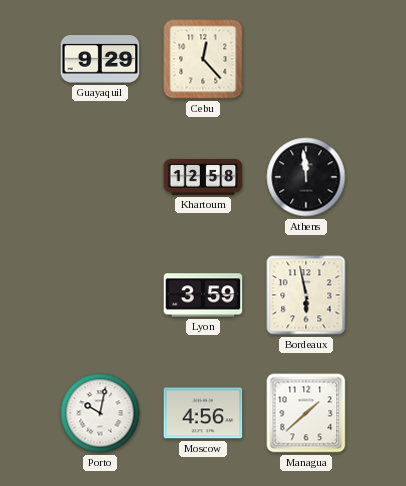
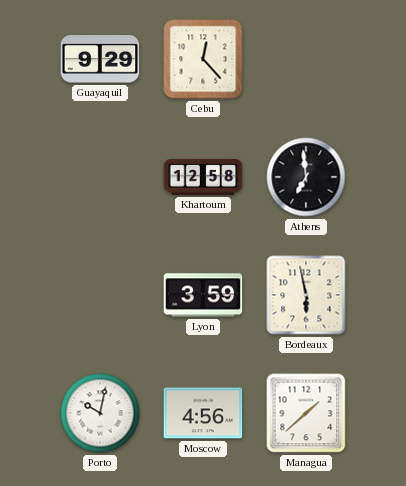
Athens: 11:59 -> 6:59 (306, 177)
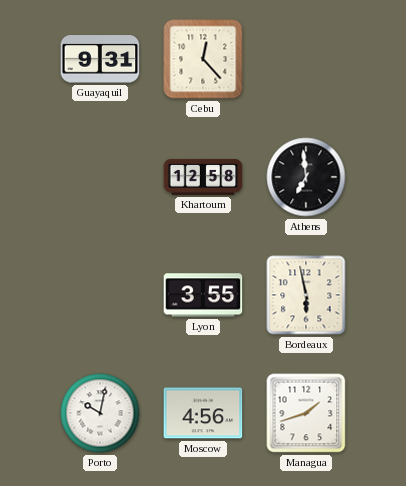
Guayaquil: 9:29 -> 9:31 (100, 59)
Lyon: 3:59 -> 3:55 (203, 295)
Managua: 1:38 -> 1:42 (306, 413)
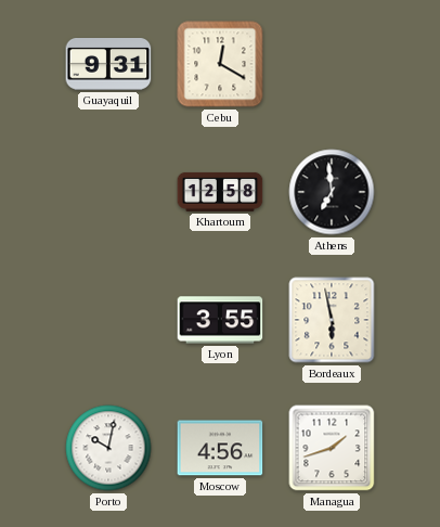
Cebu: 12:23 -> 12:20 (220, 64)
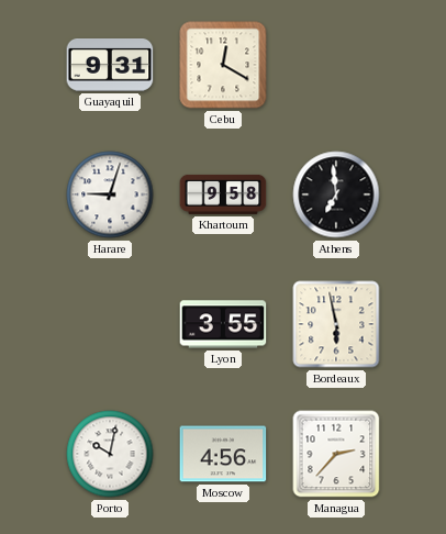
Harare: none -> 9:03 (110, 194)
Khartoum: 12:58 -> 9:58 (223, 194)
Managua: 1:42 -> 2:37 (336, 454)
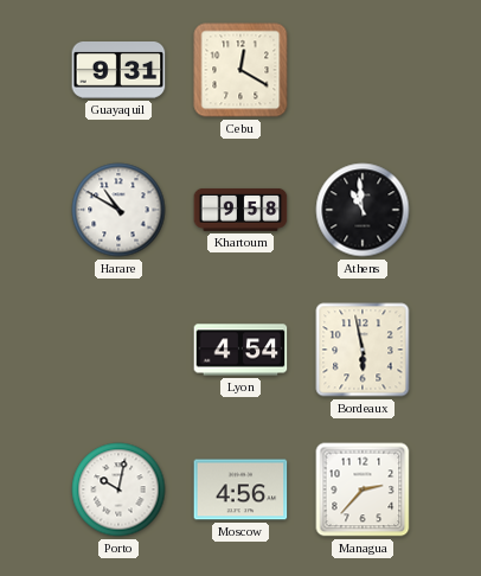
Harare: 9:03 -> 10:50 (118, 210)
Athens: 6:59 -> 10:59 (363, 210)
Lyon: 3:55 -> 4:54 (240, 350)
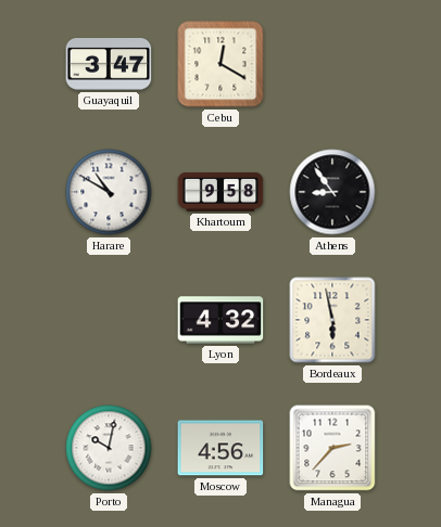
Guayaquil: 9:31 -> 3:47 (109, 64)
Athens: 10:59 -> 8:54 (332, 192)
Lyon: 4:54 -> 4:32 (220, 320)
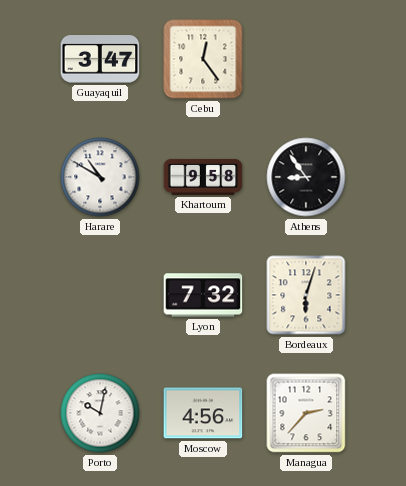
Cebu: 12:20 -> 12:24 (203, 59)
Lyon: 4:32 -> 7:32 (203, 295)
Bordeaux: 5:58 -> 6:03 (306, 295)
